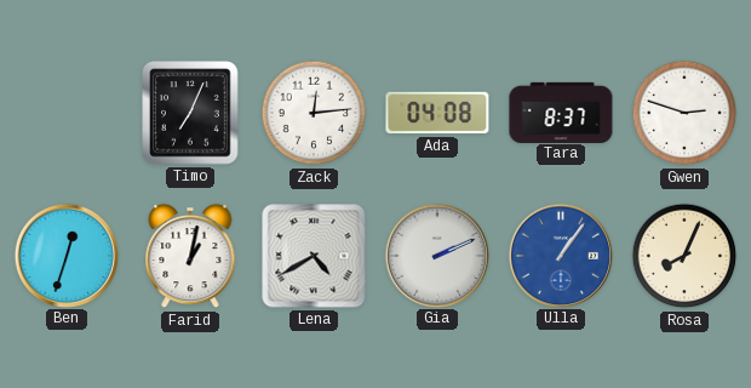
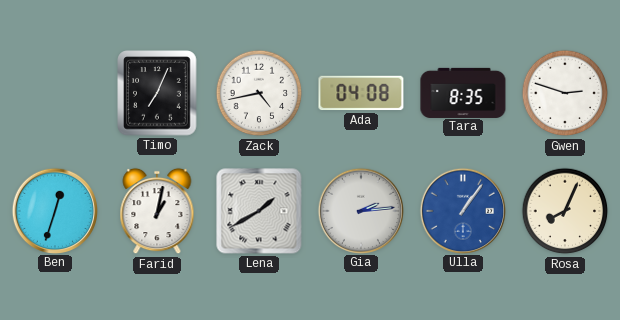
Zack: 12:14 -> 4:43 (259, 93)
Tara: 8:37 -> 8:35 (463, 92)
Lena: 4:40 -> 1:40 (259, 211)
Gia: 2:11 -> 2:14 (360, 210)
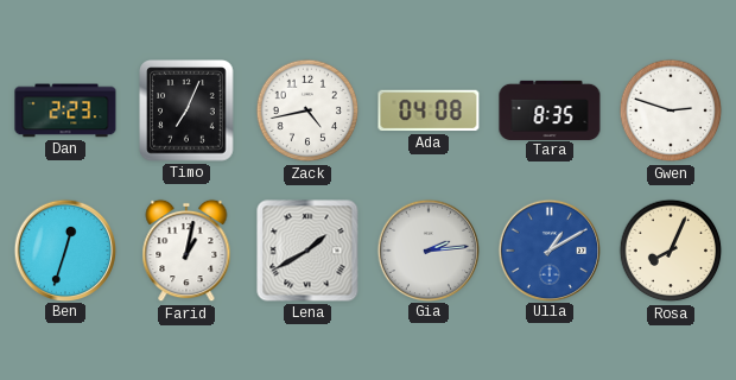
Dan: none -> 2:23 (65, 110)
Ulla: 1:06 -> 1:10 (548, 249)
